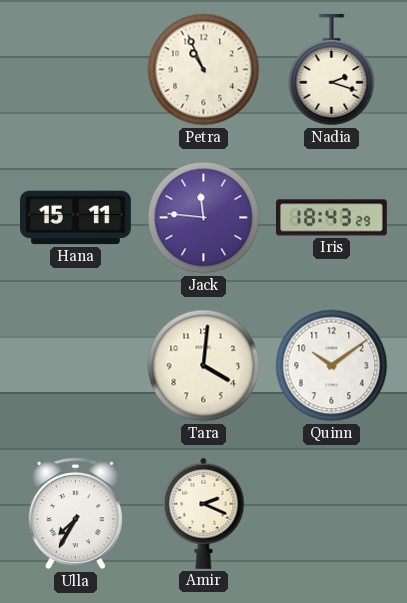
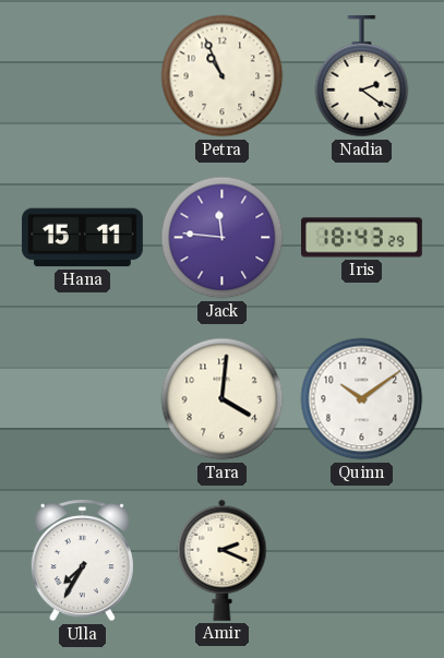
Nadia: 2:18 -> 2:21 (362, 76)
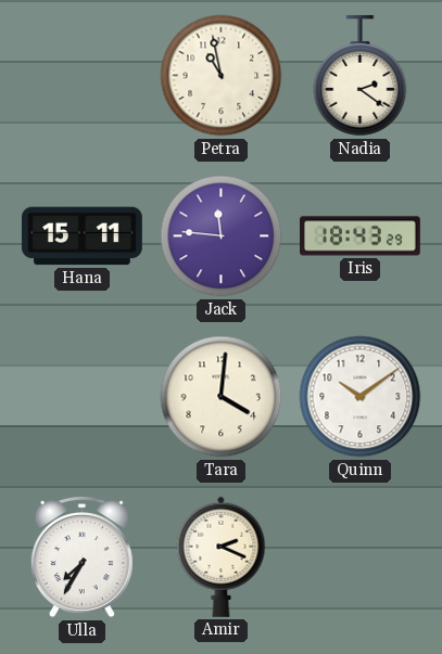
Petra: 10:56 -> 10:58 (222, 76)
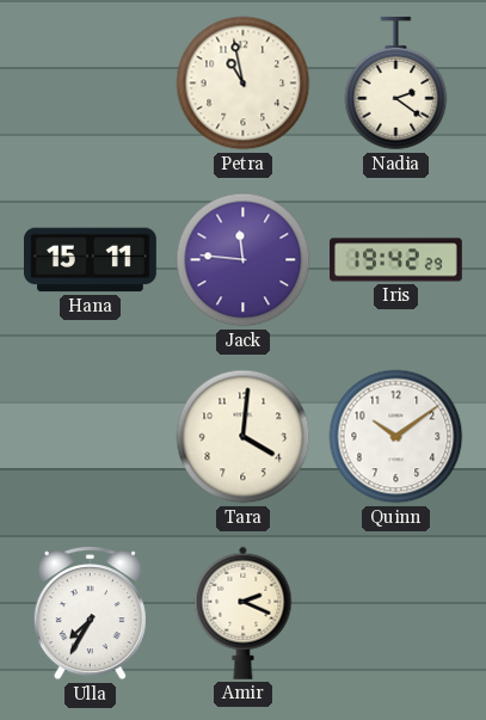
Iris: 18:43 -> 19:42 (396, 260)
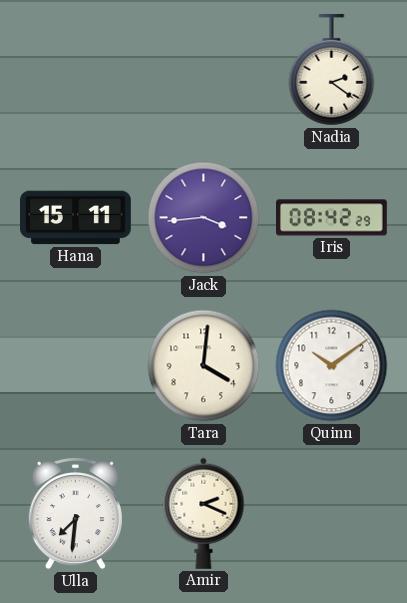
Petra: 10:58 -> none (244, 84)
Jack: 11:46 -> 3:44 (204, 218)
Iris: 19:42 -> 08:42 (332, 218)
Ulla: 7:35 -> 7:31 (75, 514)
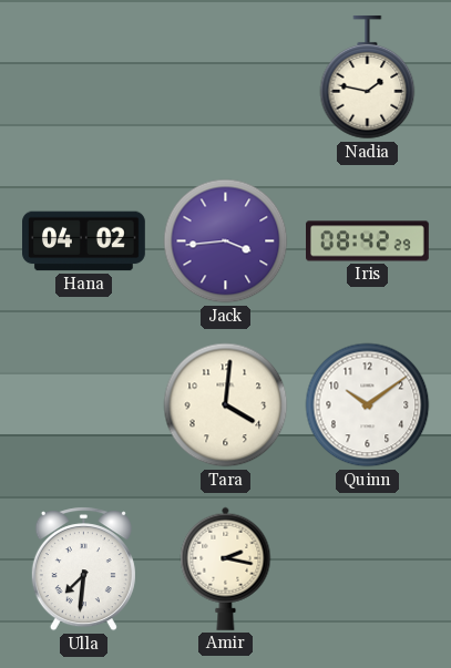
Nadia: 2:21 -> 1:47 (368, 78)
Hana: 15:11 -> 04:02 (84, 241)
Amir: 2:19 -> 2:17 (226, 568)
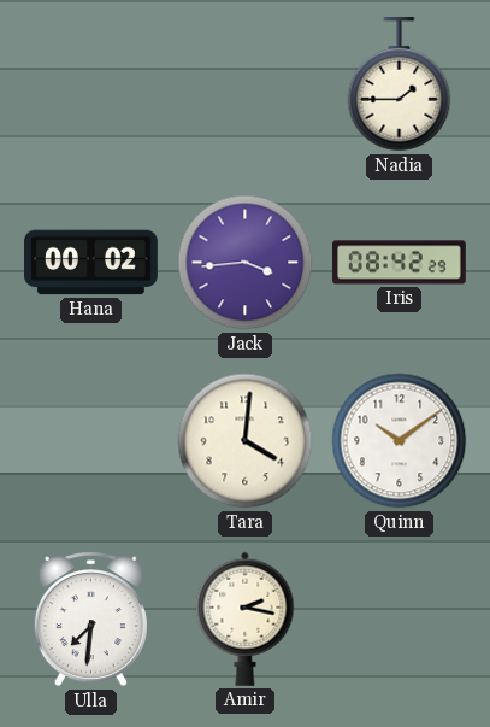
Nadia: 1:47 -> 1:45 (400, 84)
Hana: 04:02 -> 00:02 (91, 263)
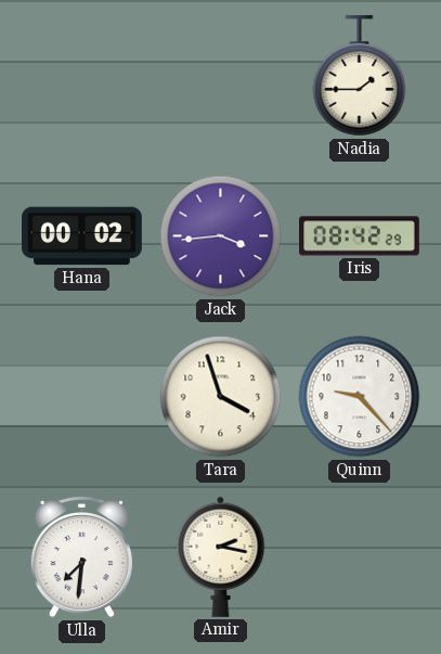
Tara: 4:01 -> 3:57 (221, 397)
Quinn: 10:09 -> 9:23 (360, 397)
